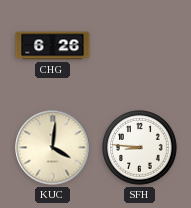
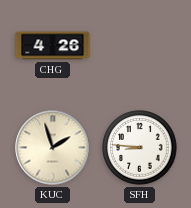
CHG: 6:26 -> 4:26 (53, 46)
KUC: 4:01 -> 1:57 (53, 148)
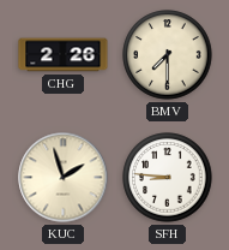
CHG: 4:26 -> 2:26 (64, 55)
BMV: none -> 7:30 (168, 55)
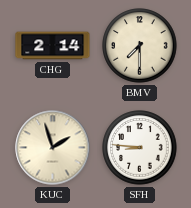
CHG: 2:26 -> 2:14 (53, 46)
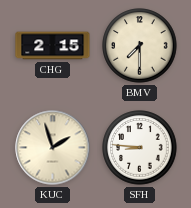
CHG: 2:14 -> 2:15 (53, 46)
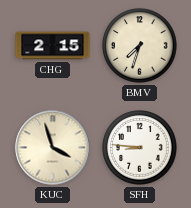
BMV: 7:30 -> 7:33 (140, 46)
KUC: 1:57 -> 3:57 (53, 148)
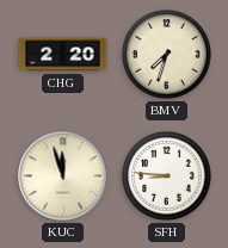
CHG: 2:15 -> 2:20 (63, 55)
KUC: 3:57 -> 11:57 (63, 176)
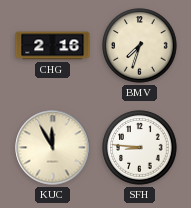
CHG: 2:20 -> 2:16 (53, 46)
KUC: 11:57 -> 11:55 (53, 148)
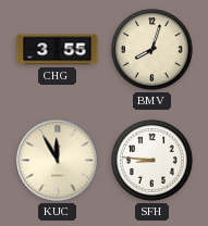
CHG: 2:16 -> 3:55 (58, 50)
BMV: 7:33 -> 8:03 (152, 50)
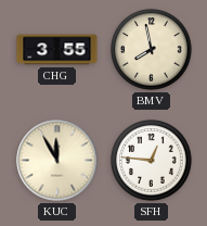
BMV: 8:03 -> 7:58 (152, 50)
SFH: 8:46 -> 12:46 (152, 161)
